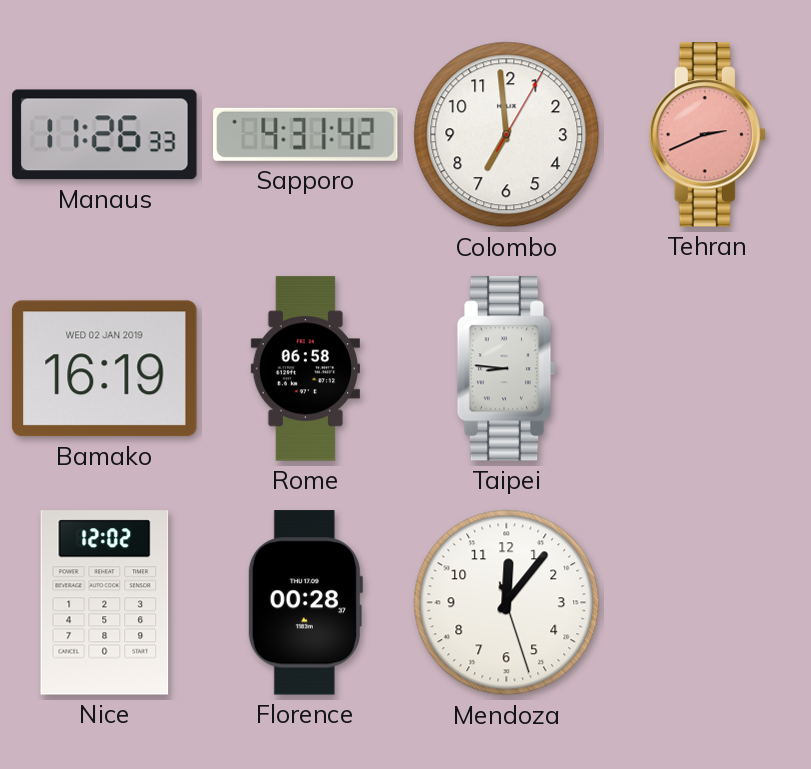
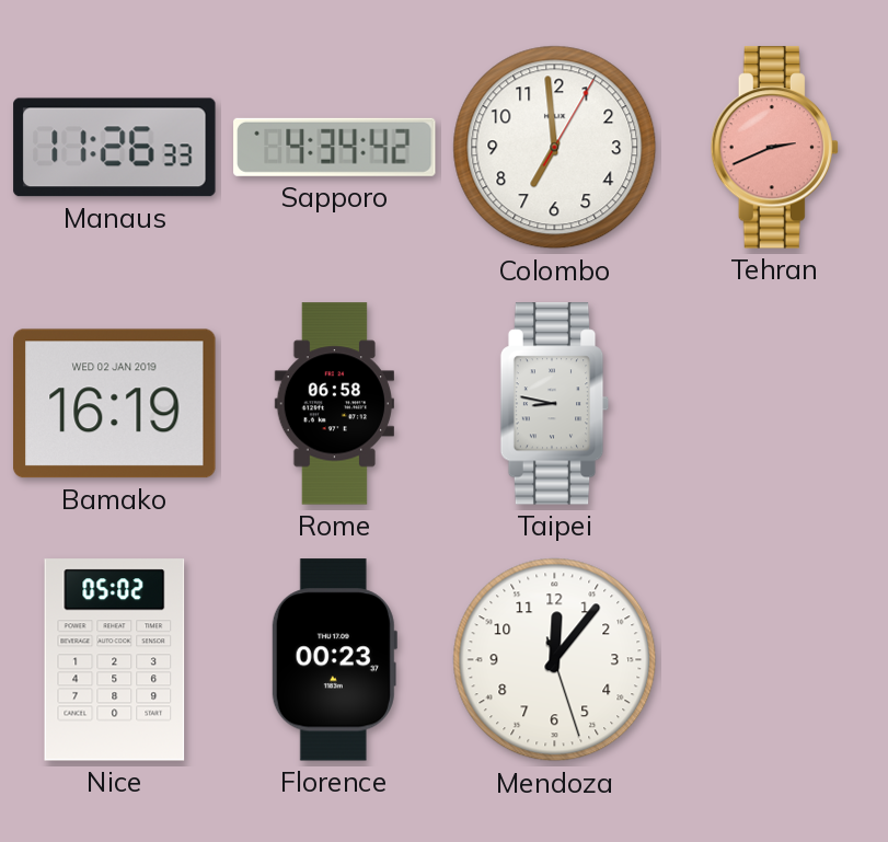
Sapporo: 4:31 -> 4:34 (335, 147)
Taipei: 8:46 -> 8:47 (555, 404)
Nice: 12:02 -> 05:02 (115, 660)
Florence: 00:28 -> 00:23 (334, 660)
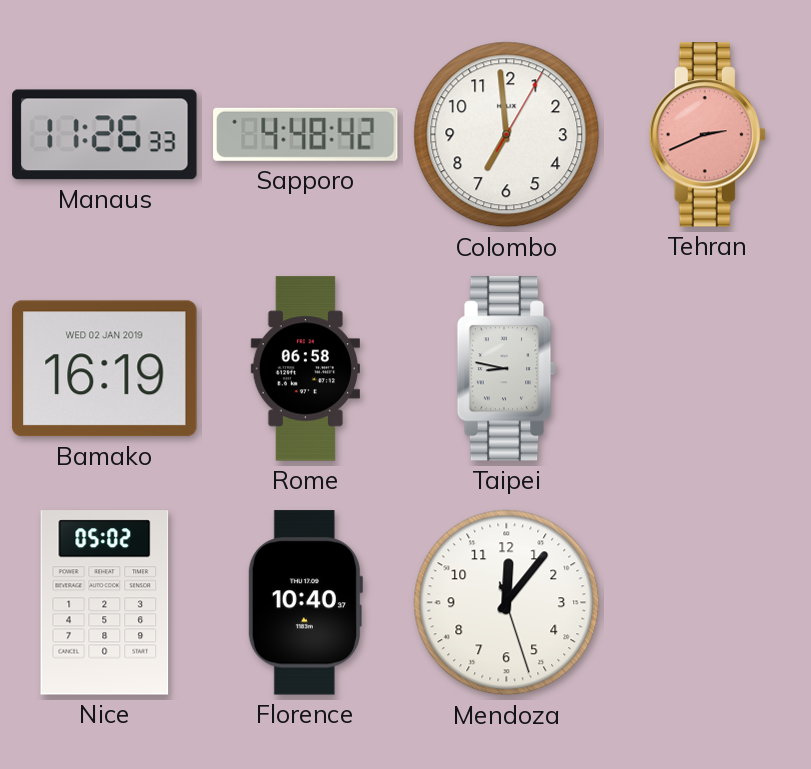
Sapporo: 4:34 -> 4:48 (306, 134)
Florence: 00:23 -> 10:40 (305, 603)
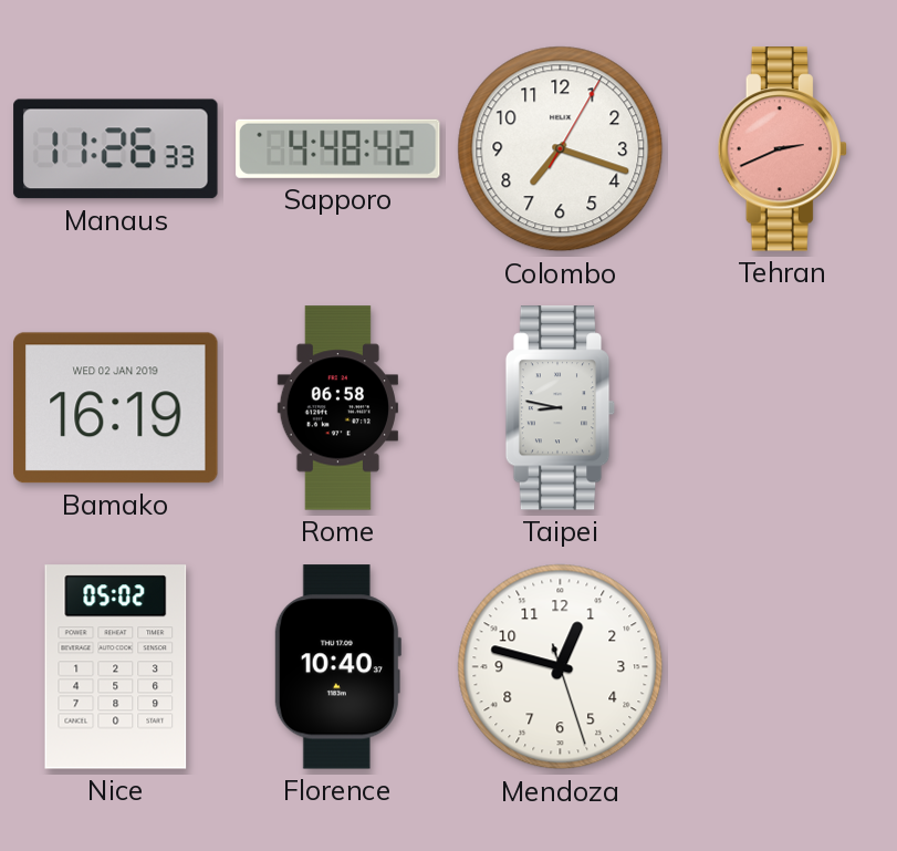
Colombo: 6:59 -> 7:18 (561, 149)
Mendoza: 12:06 -> 12:47 (561, 667)
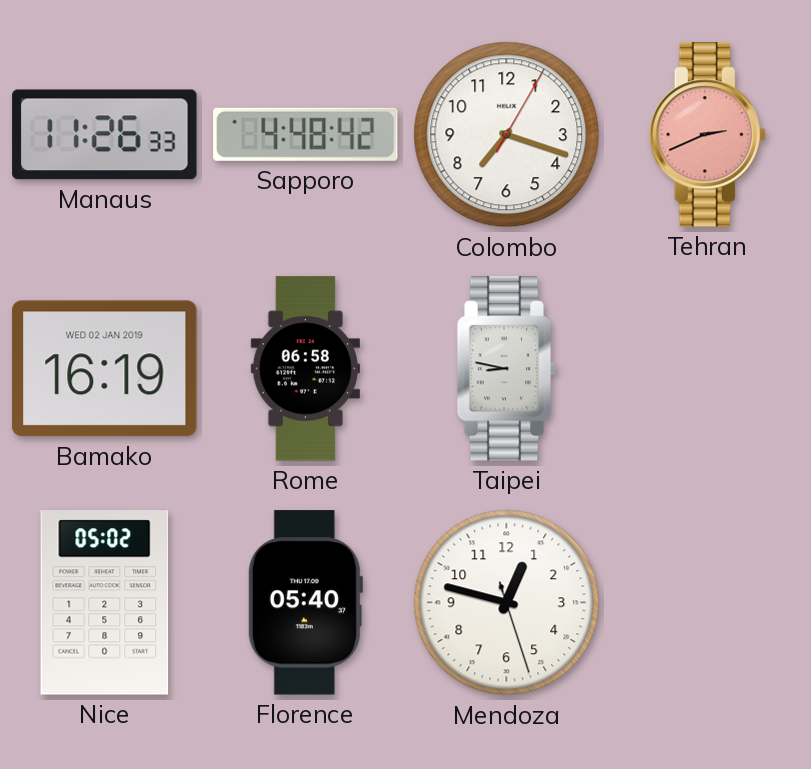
Florence: 10:40 -> 05:40 (305, 603)
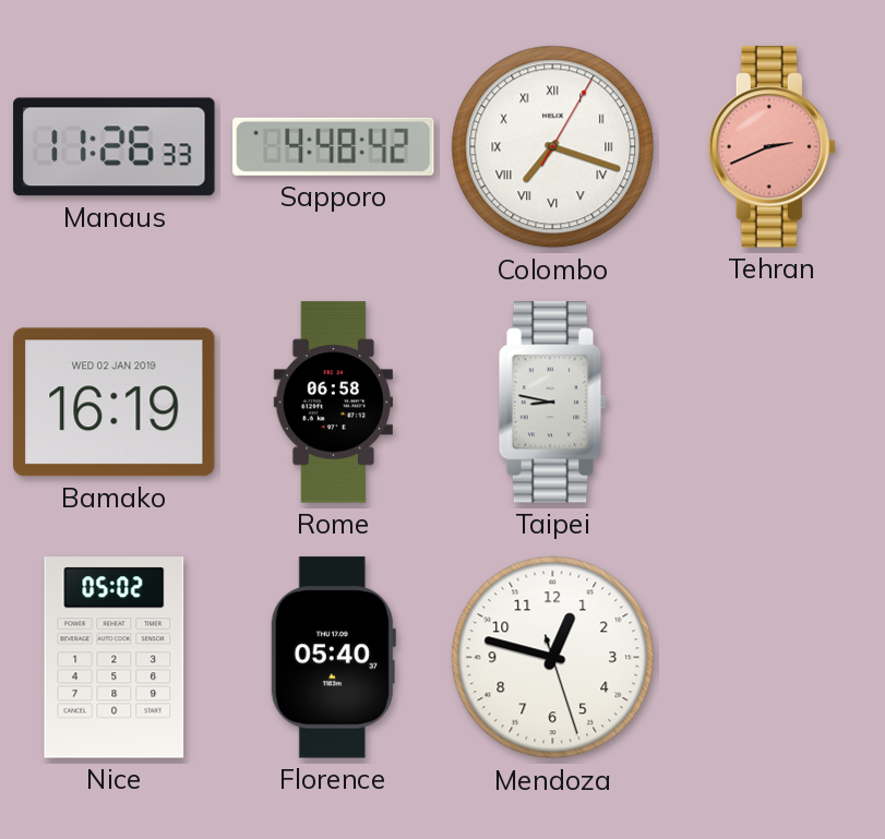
Colombo numerals: Arabic -> Roman (553, 147)
